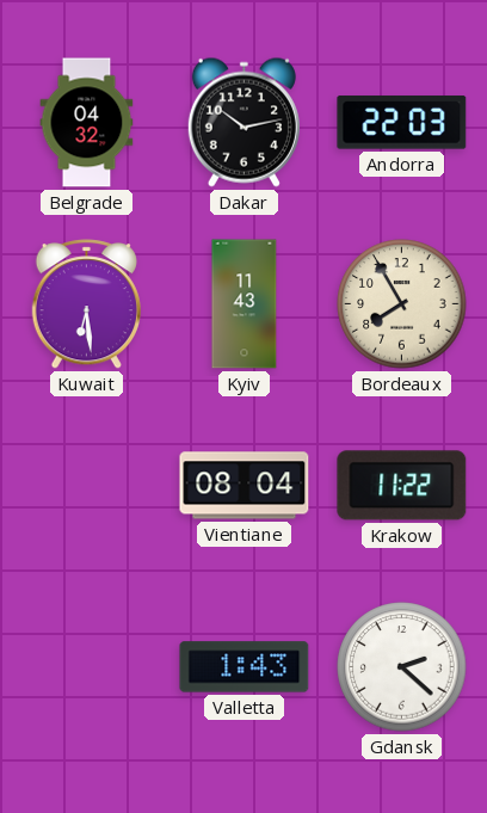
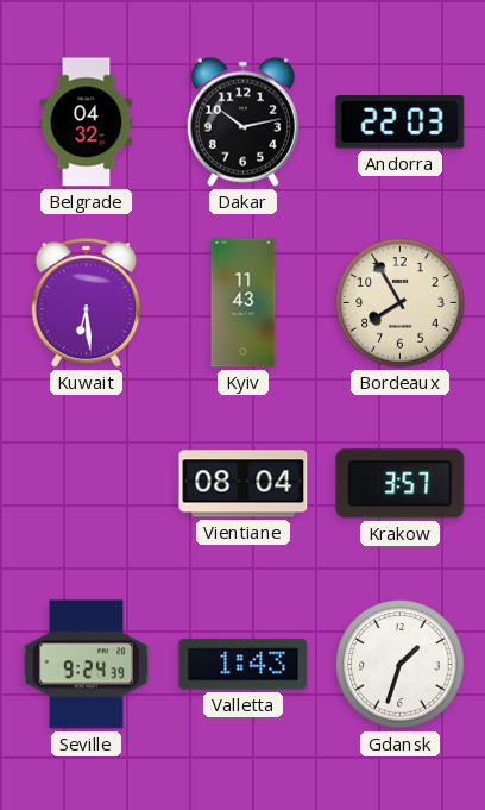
Krakow: 11:22 -> 3:57 (401, 484)
Seville: none -> 9:24 (86, 665)
Gdansk: 2:22 -> 1:33 (401, 665)
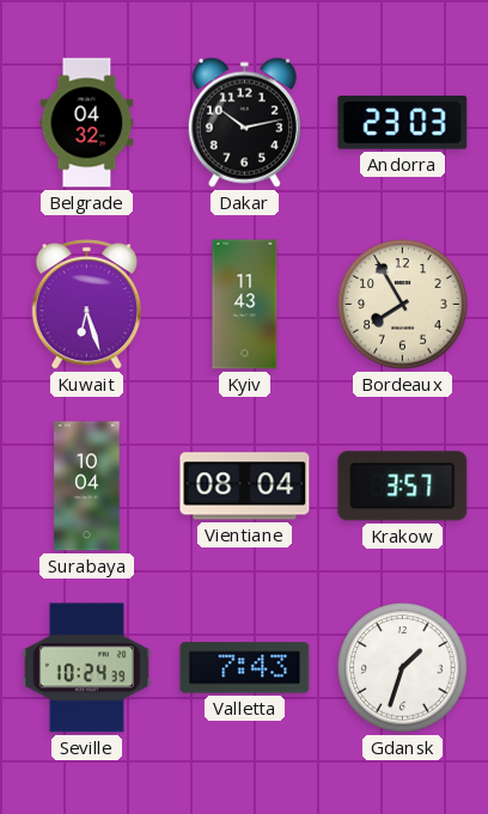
Andorra: 22:03 -> 23:03 (403, 123)
Kuwait: 6:29 -> 6:27 (86, 305)
Surabaya: none -> 10:04 (87, 486)
Seville: 9:24 -> 10:24 (86, 668)
Valletta: 1:43 -> 7:43 (245, 668)
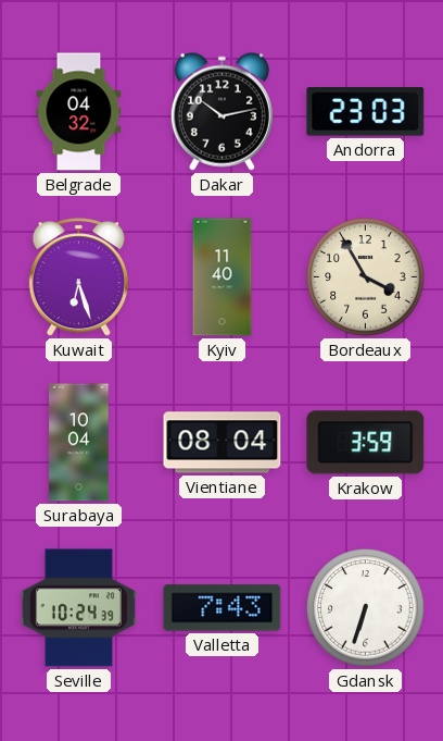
Kyiv: 11:43 -> 11:40 (223, 277)
Bordeaux: 7:55 -> 3:55 (366, 277)
Krakow: 3:57 -> 3:59 (366, 443)
Gdansk: 1:33 -> 6:33 (366, 608)
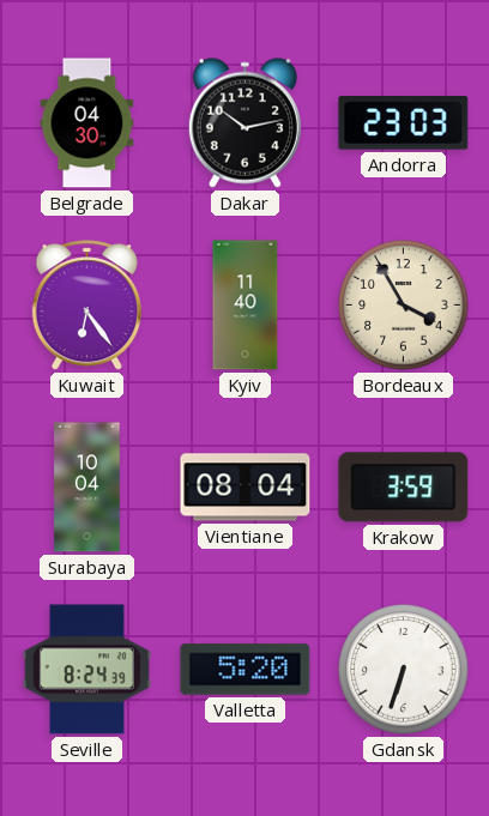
Belgrade: 04:32 -> 04:30 (87, 123)
Kuwait: 6:27 -> 6:24 (86, 306)
Seville: 10:24 -> 8:24 (86, 670)
Valletta: 7:43 -> 5:20 (246, 670)
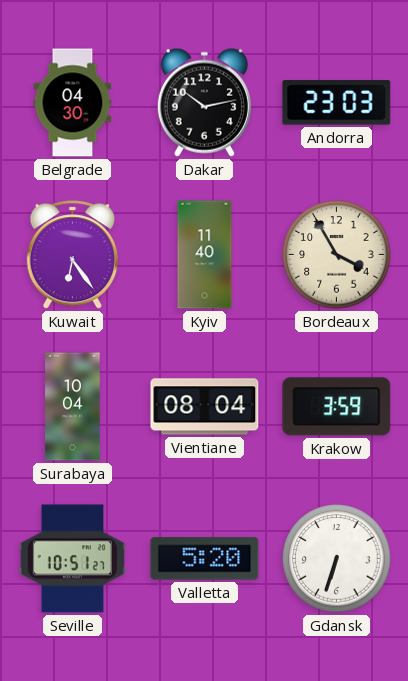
Seville: 8:24 -> 10:51 (72, 559)
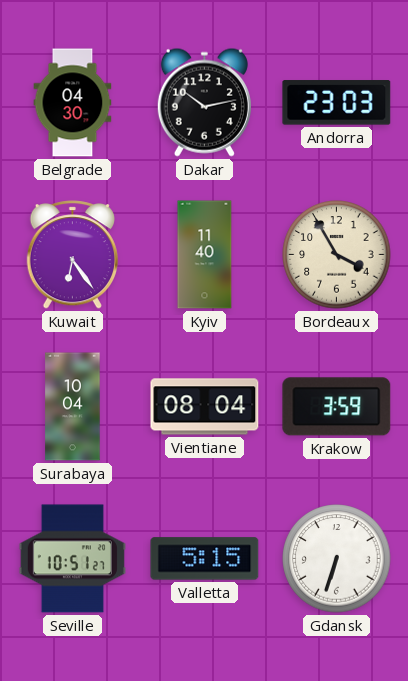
Valletta: 5:20 -> 5:15 (205, 559)
